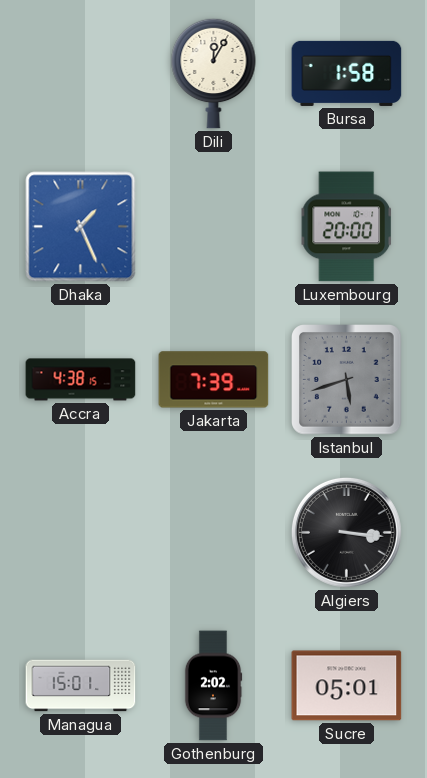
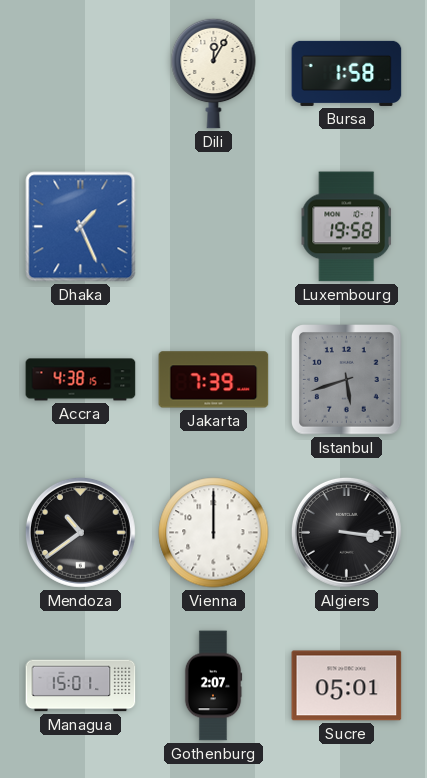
Luxembourg: 20:00 -> 19:58 (346, 227)
Mendoza: none -> 10:39 (80, 532)
Vienna: none -> 12:00 (214, 533)
Gothenburg: 2:02 -> 2:07 (213, 686)
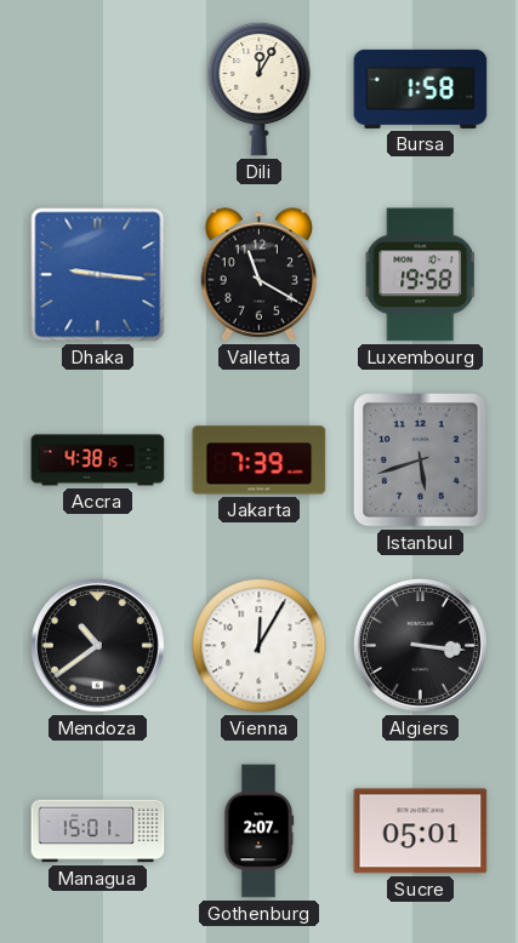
Dhaka: 1:26 -> 9:16 (98, 275)
Valletta: none -> 11:20 (260, 275)
Vienna: 12:00 -> 12:05 (260, 646)
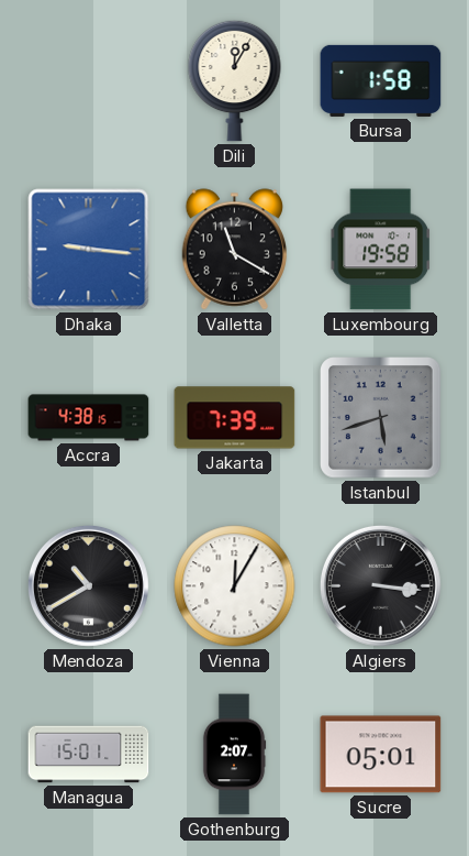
Mendoza: 10:39 -> 10:40 (88, 585)
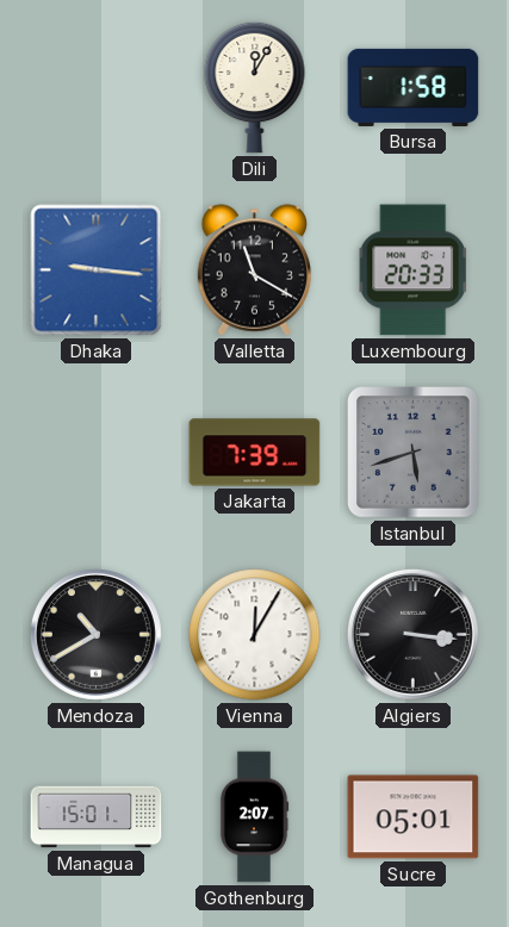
Luxembourg: 19:58 -> 20:33 (412, 270)
Accra: 4:38 -> none (89, 418)
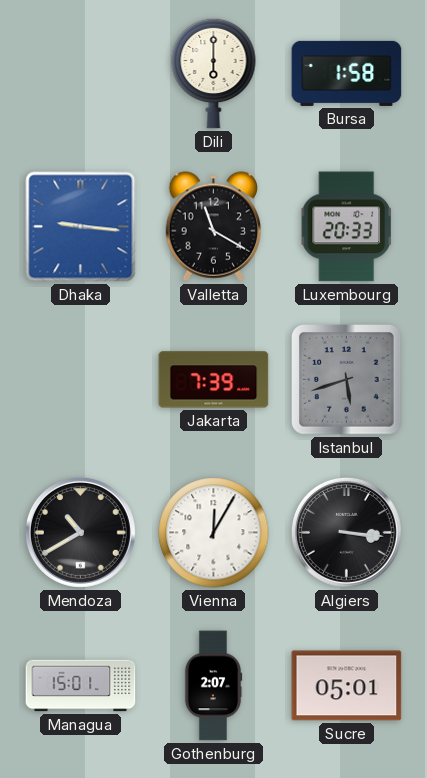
Dili: 12:05 -> 6:00 (214, 73)
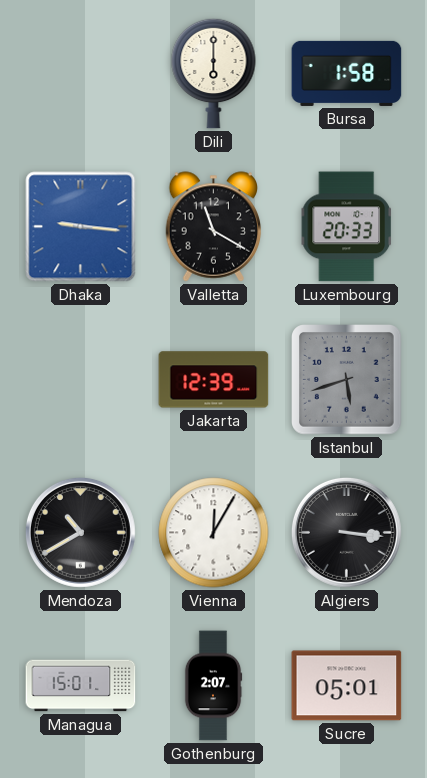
Jakarta: 7:39 -> 12:39 (214, 380)
